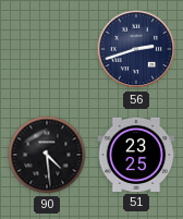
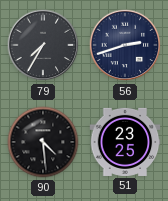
79: none -> 7:35 (43, 45)
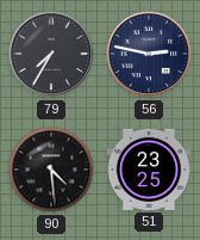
56: 2:42 -> 2:47 (149, 54)
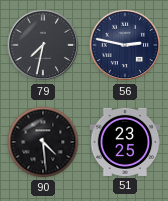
79: 7:35 -> 7:32 (43, 45)
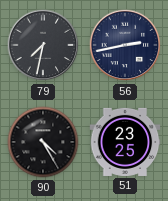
56: 2:47 -> 2:43 (125, 45)
90: 4:29 -> 4:25 (43, 142)
